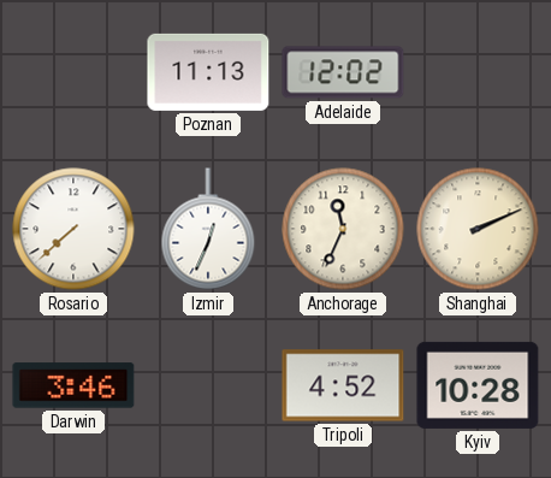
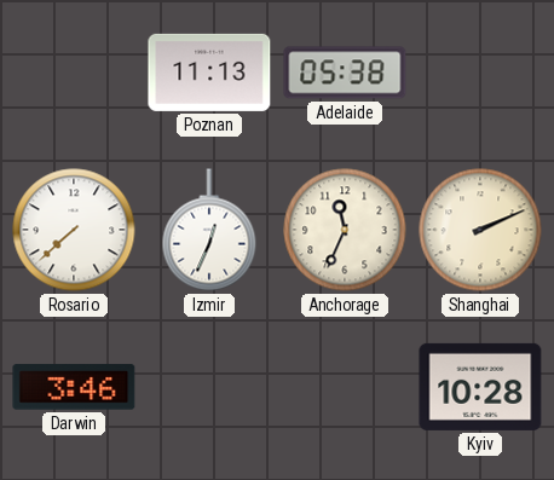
Adelaide: 12:02 -> 05:38 (345, 73)
Tripoli: 4:52 -> none (343, 385)
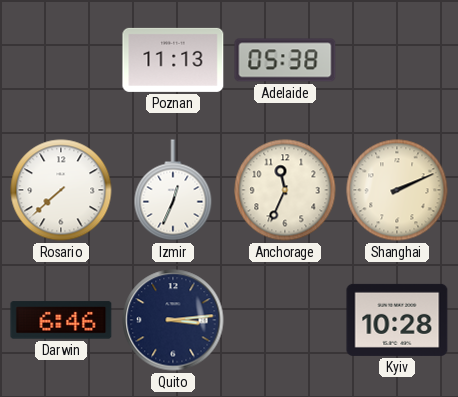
Darwin: 3:46 -> 6:46 (61, 320)
Quito: none -> 3:14 (173, 320)
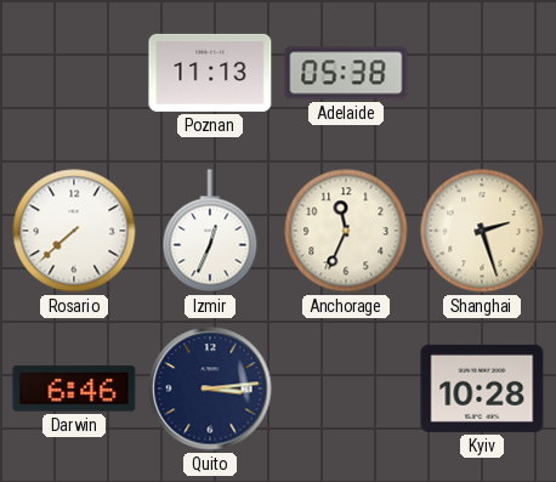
Shanghai: 2:11 -> 2:27 (482, 231)
